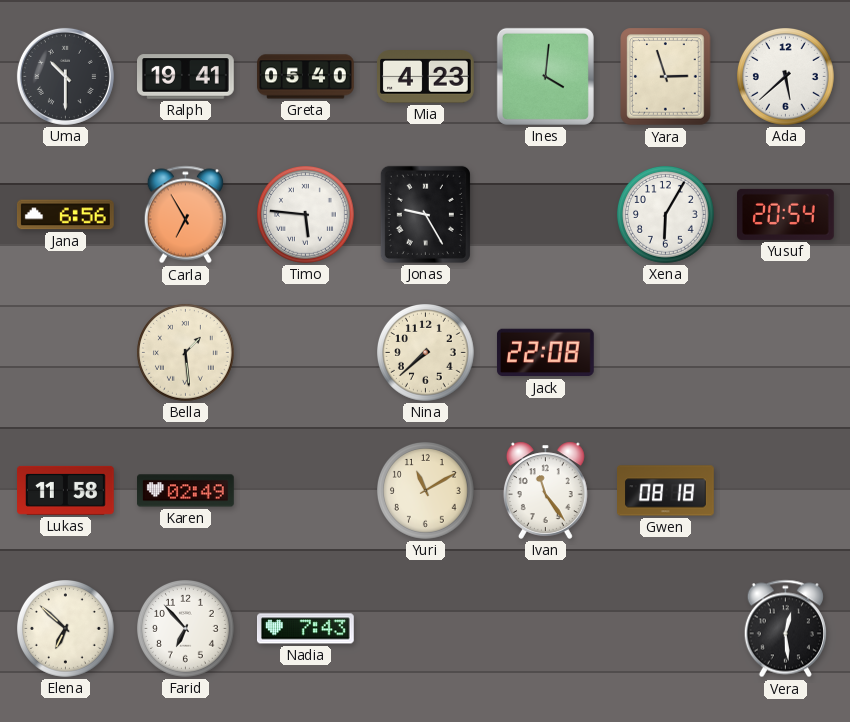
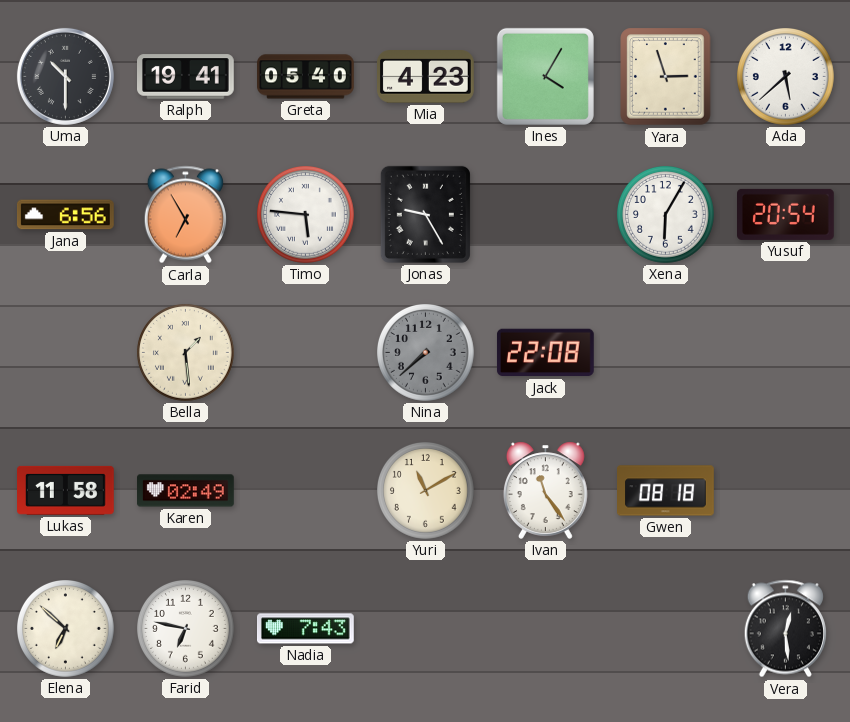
Ines: 4:01 -> 4:05 (545, 76)
Nina dial: cream -> grey (426, 353)
Farid: 6:53 -> 6:47 (186, 629)
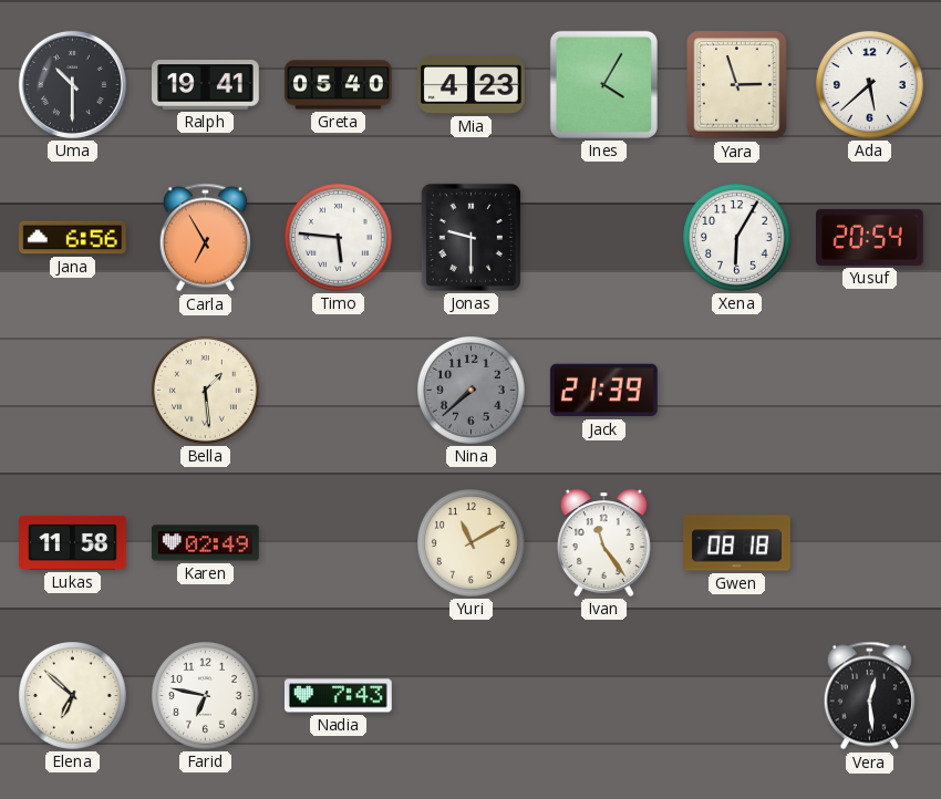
Jonas: 9:25 -> 9:30 (471, 237)
Jack: 22:08 -> 21:39 (603, 391)
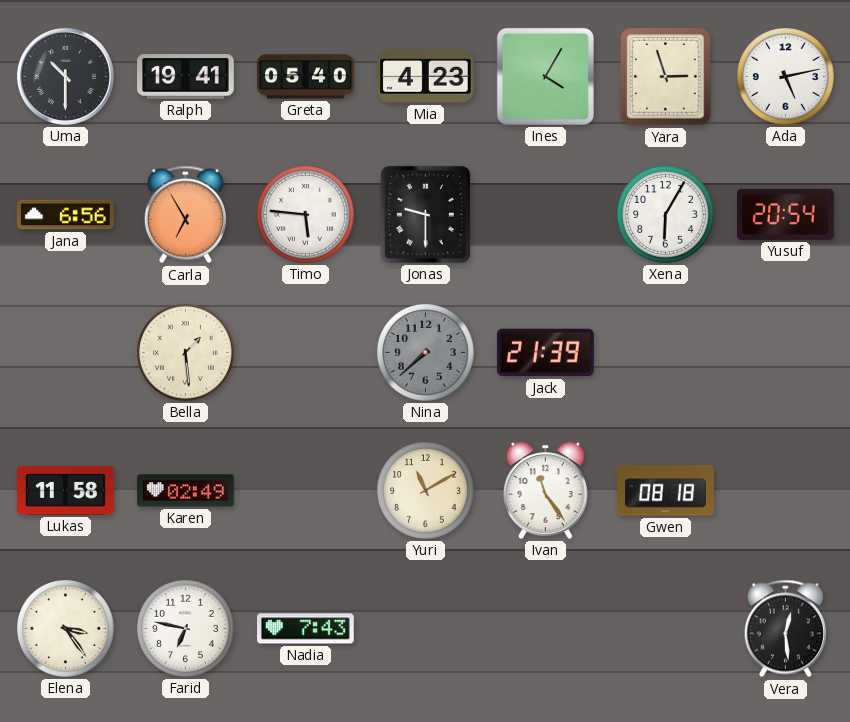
Ada: 5:38 -> 5:13 (786, 77)
Elena: 6:52 -> 3:24 (66, 629)
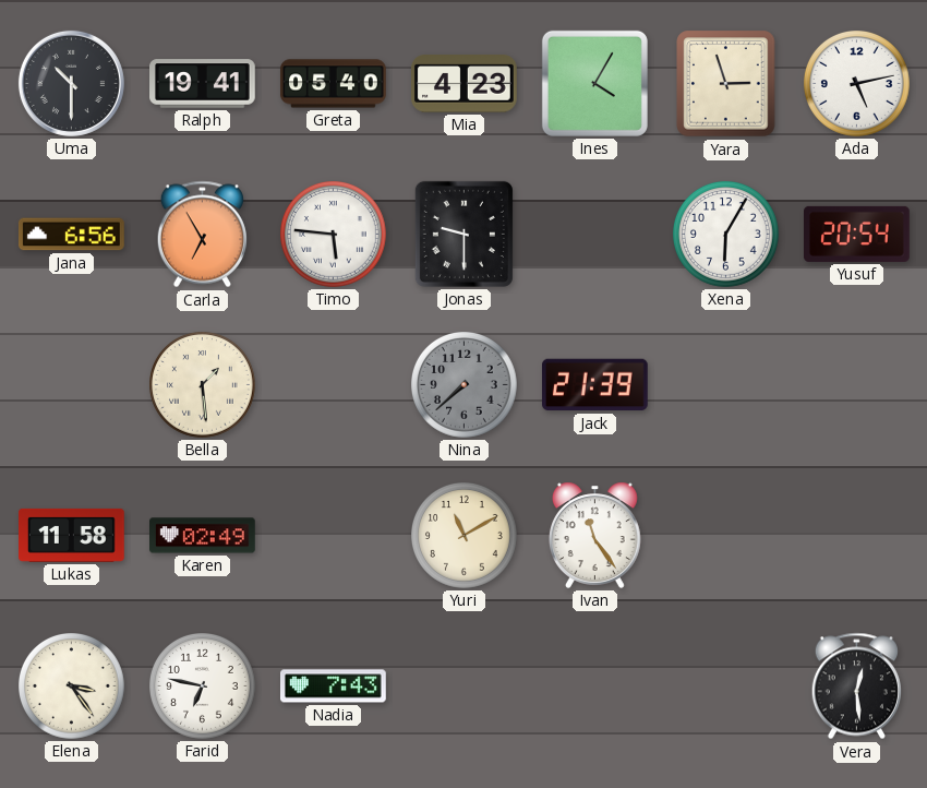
Gwen: 08:18 -> none (666, 491)
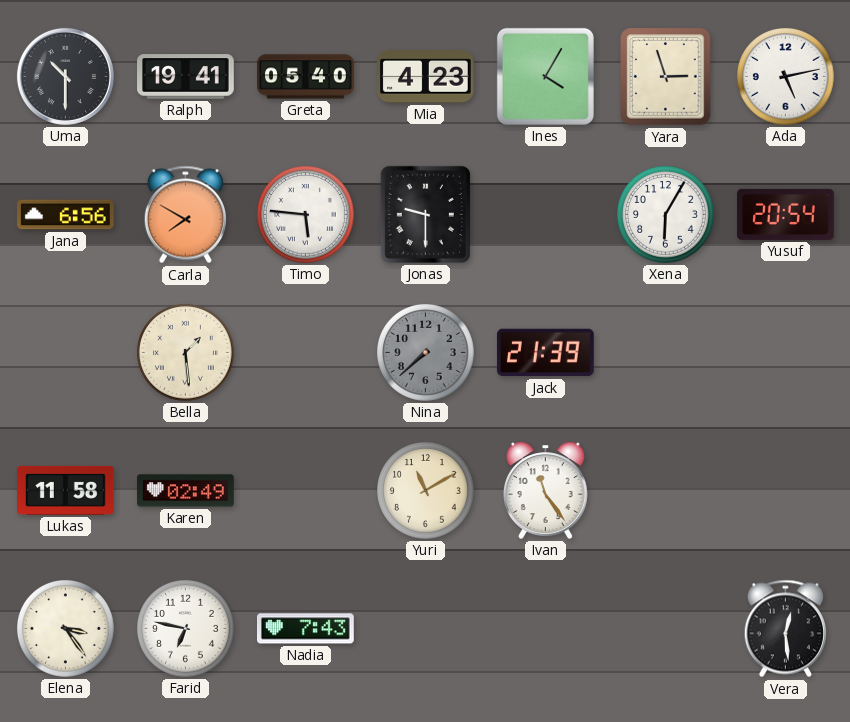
Carla: 6:55 -> 7:50 (185, 215)
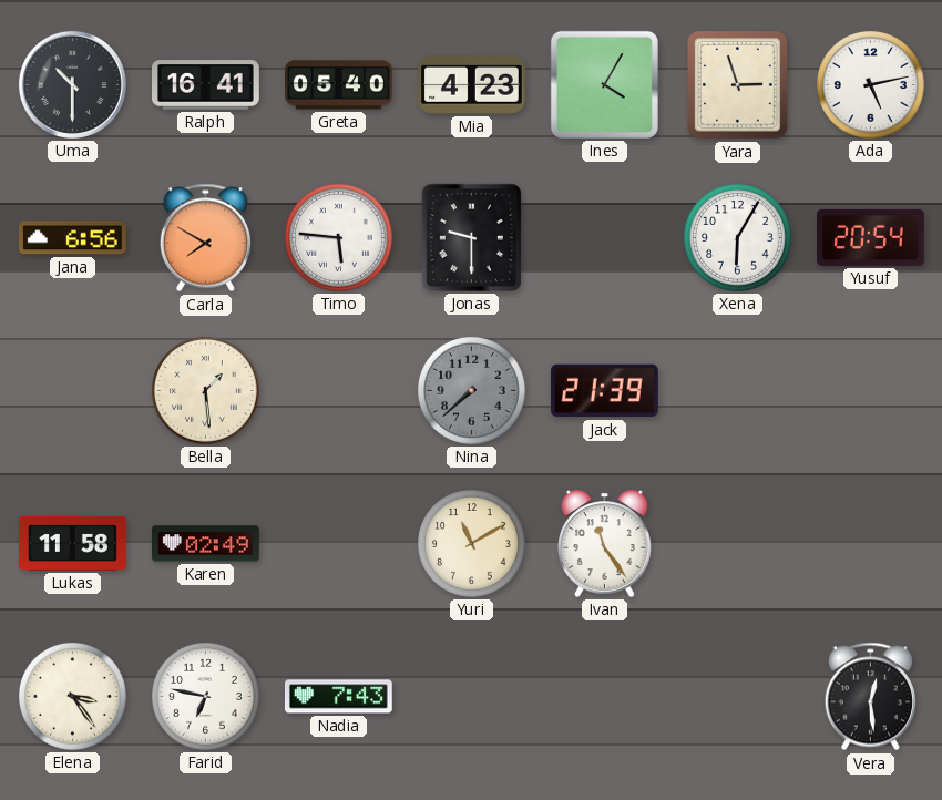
Ralph: 19:41 -> 16:41 (206, 85)
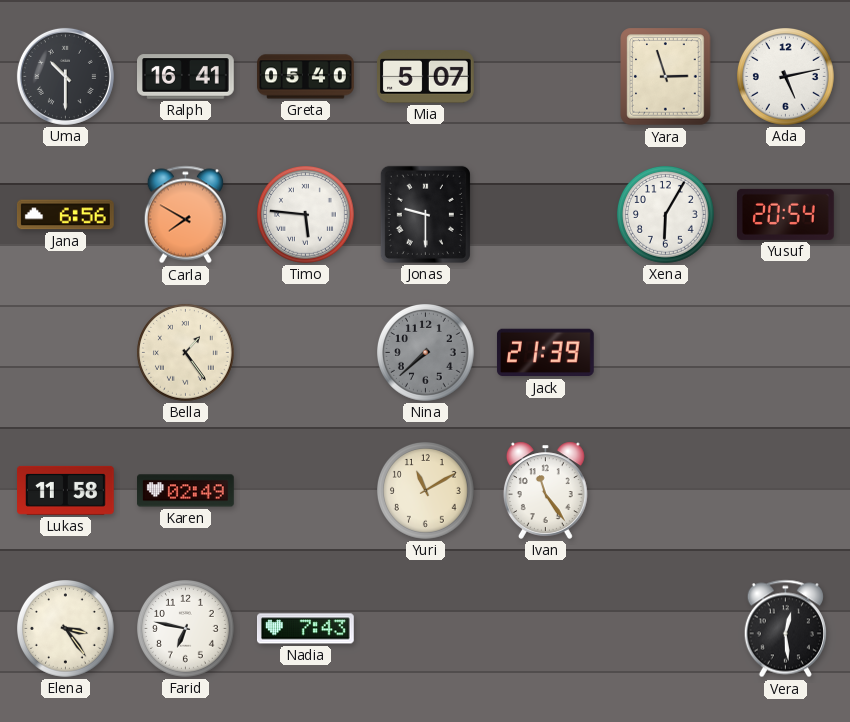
Mia: 4:23 -> 5:07 (426, 77)
Ines: 4:05 -> none (604, 84)
Bella: 1:29 -> 1:24 (186, 353)
